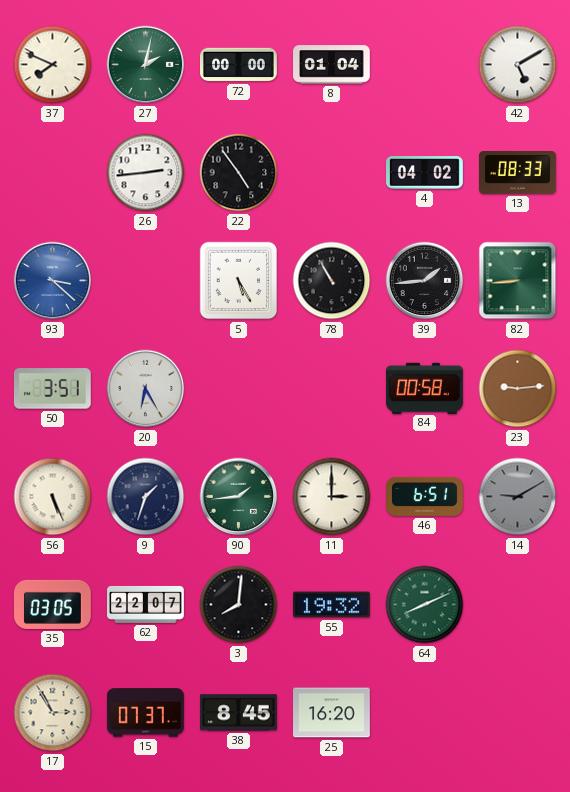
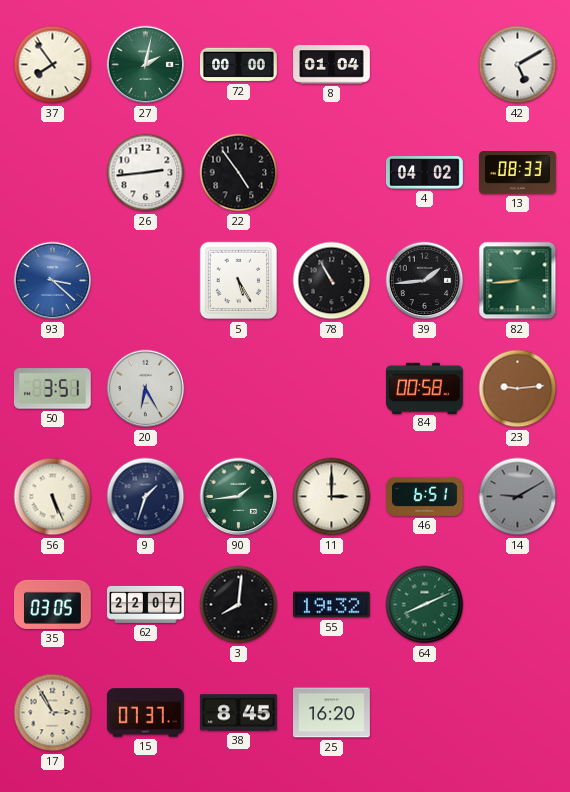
37: 7:49 -> 7:54 (53, 65)
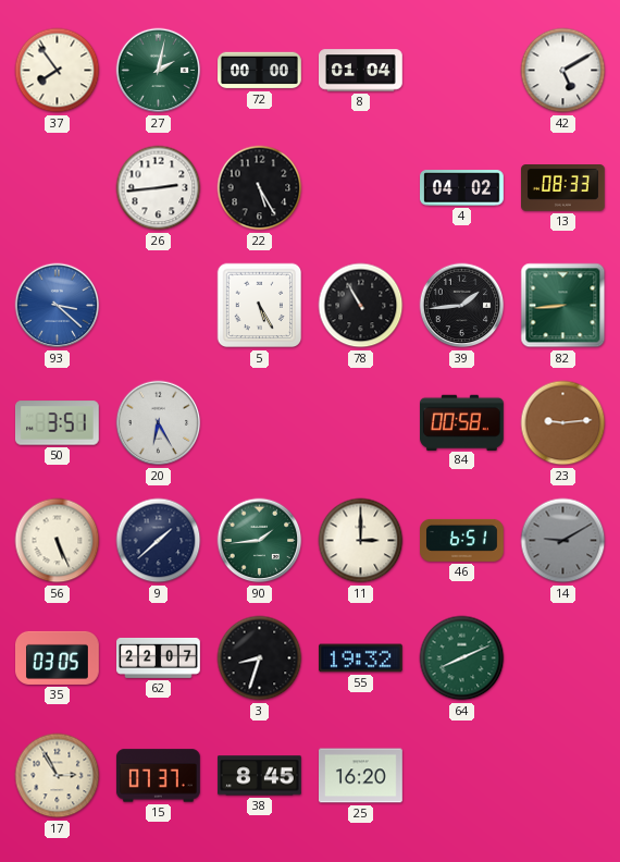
22: 4:54 -> 5:25 (260, 188)
9: 1:33 -> 1:38 (159, 541)
3: 8:01 -> 8:33 (260, 658)
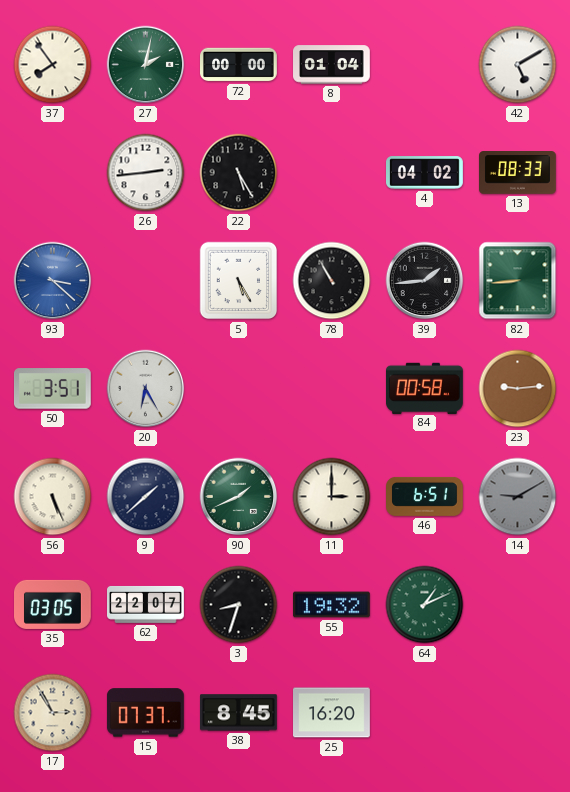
90: 1:44 -> 1:41 (239, 497)
64: 8:11 -> 1:11 (425, 605)
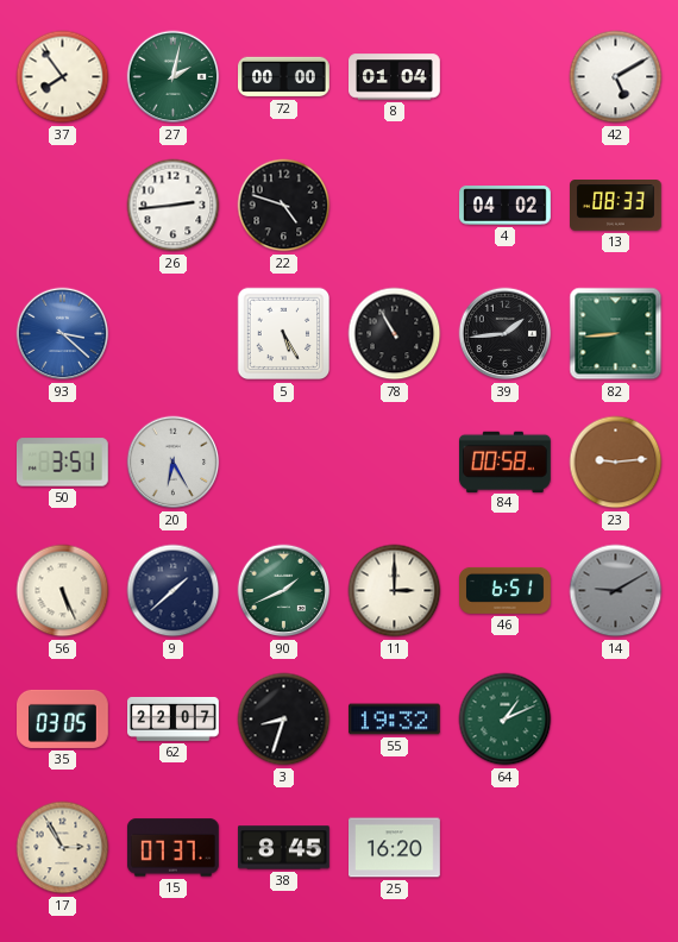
22: 5:25 -> 4:48 (284, 206)
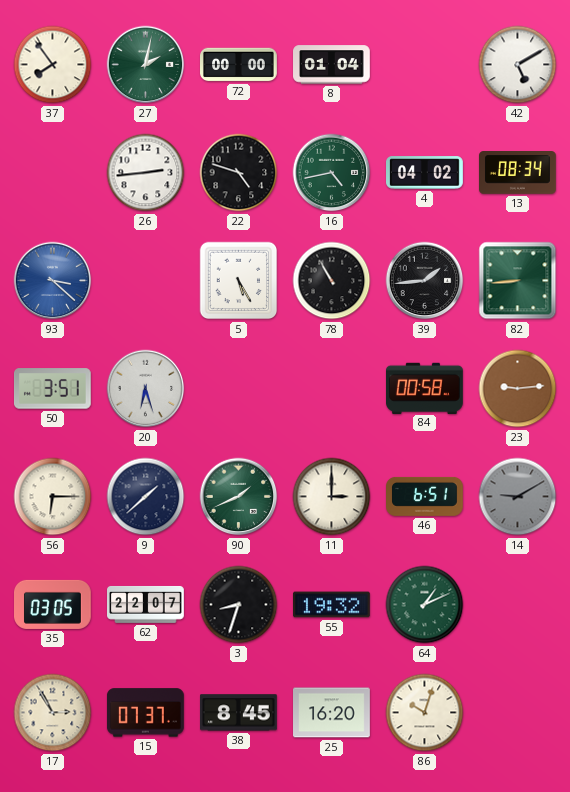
16: none -> 4:43 (332, 173)
13: 08:33 -> 08:34 (518, 173)
20: 6:25 -> 6:27 (146, 389)
56: 5:26 -> 6:15 (53, 497)
86: none -> 10:03 (425, 713)
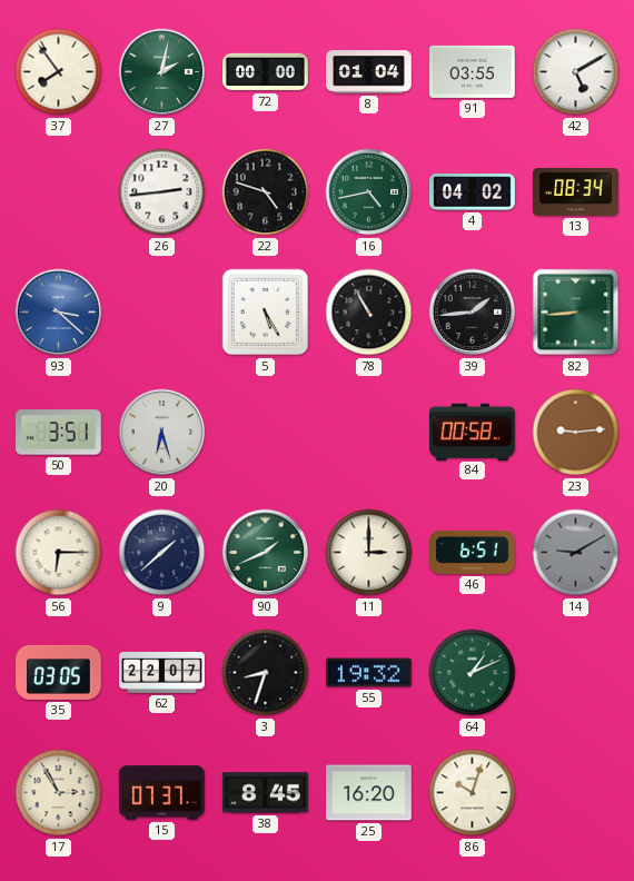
91: none -> 03:55 (473, 71)
